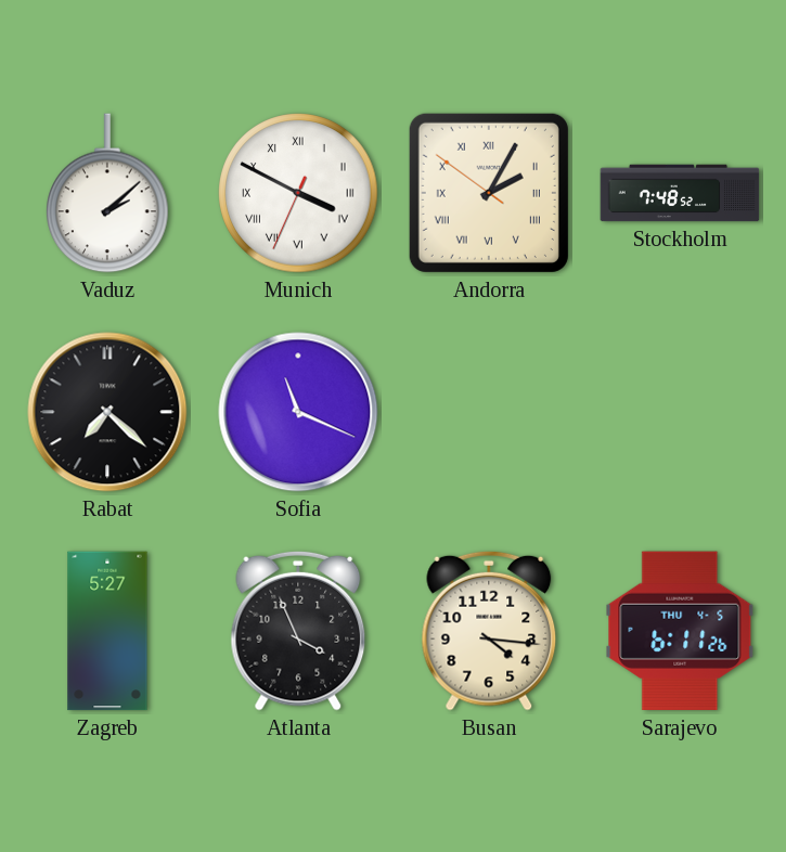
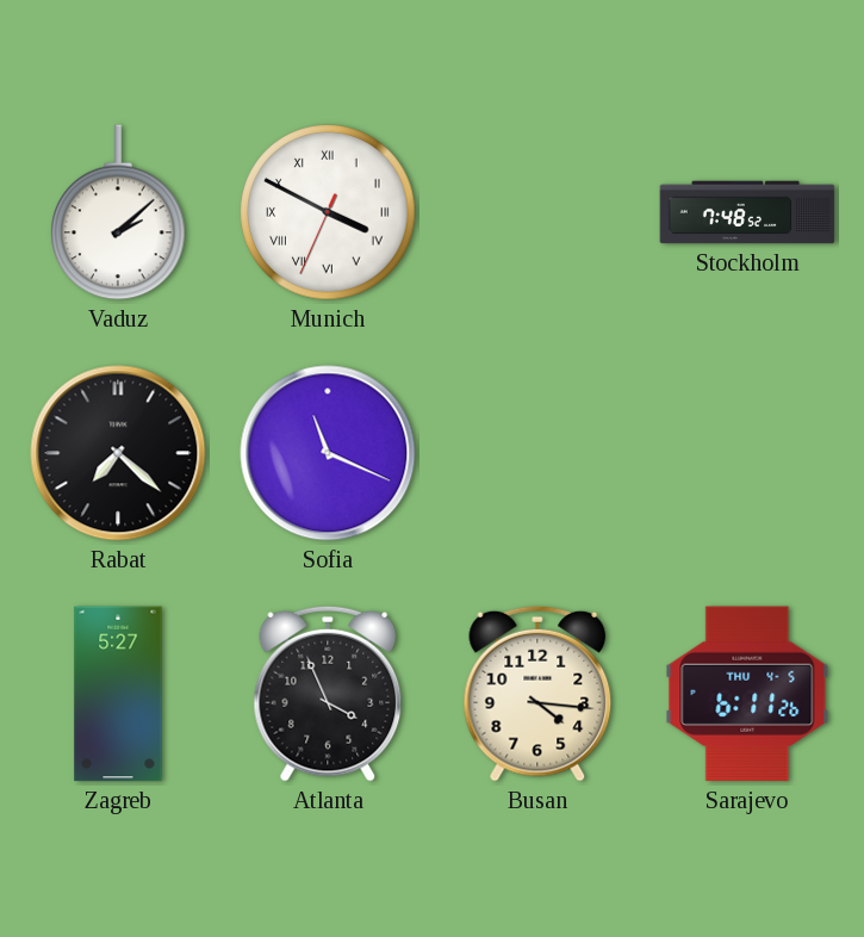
Andorra: 2:04 -> none (489, 193)
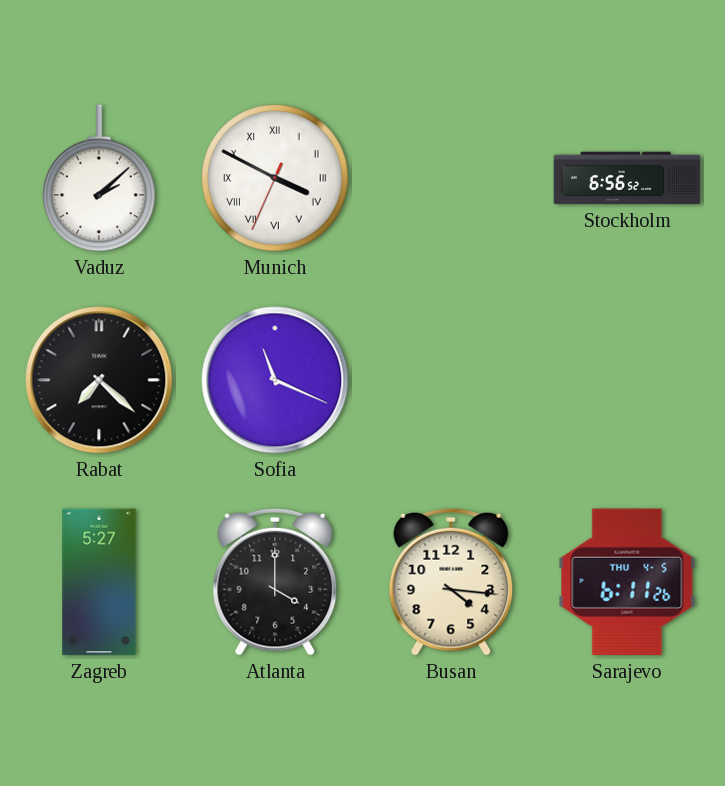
Stockholm: 7:48 -> 6:56 (627, 178)
Atlanta: 3:56 -> 4:00 (275, 582)
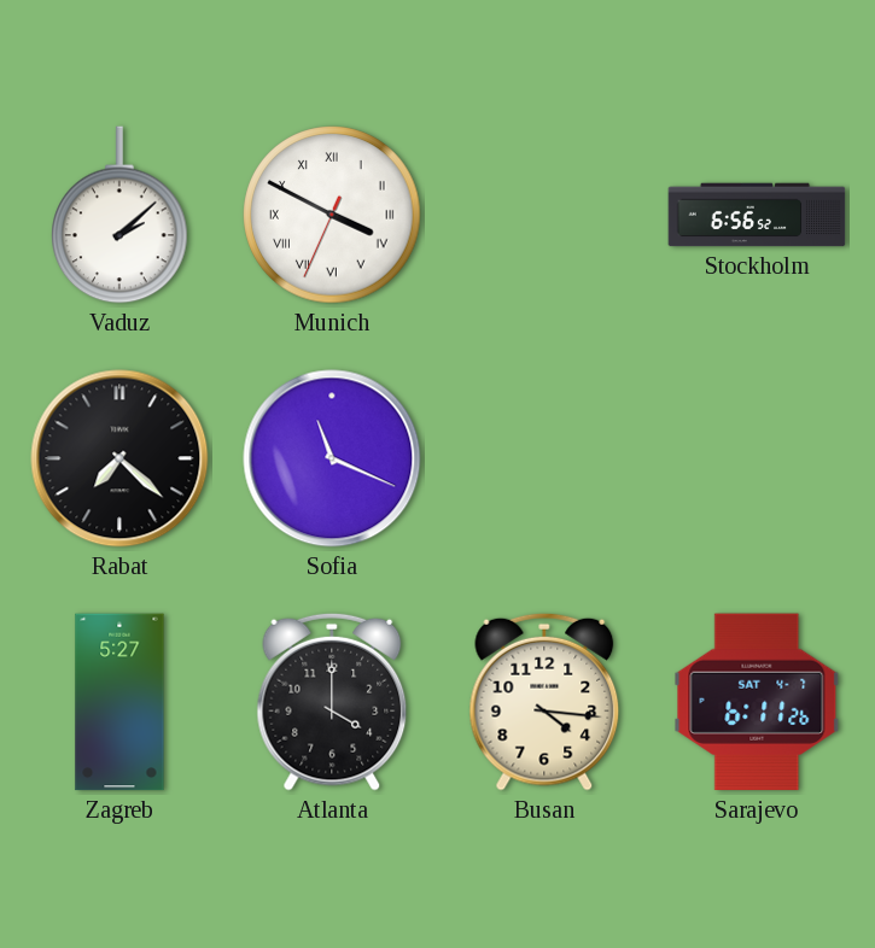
Sarajevo date: THU 4-5 -> SAT 4-7 (757, 702)
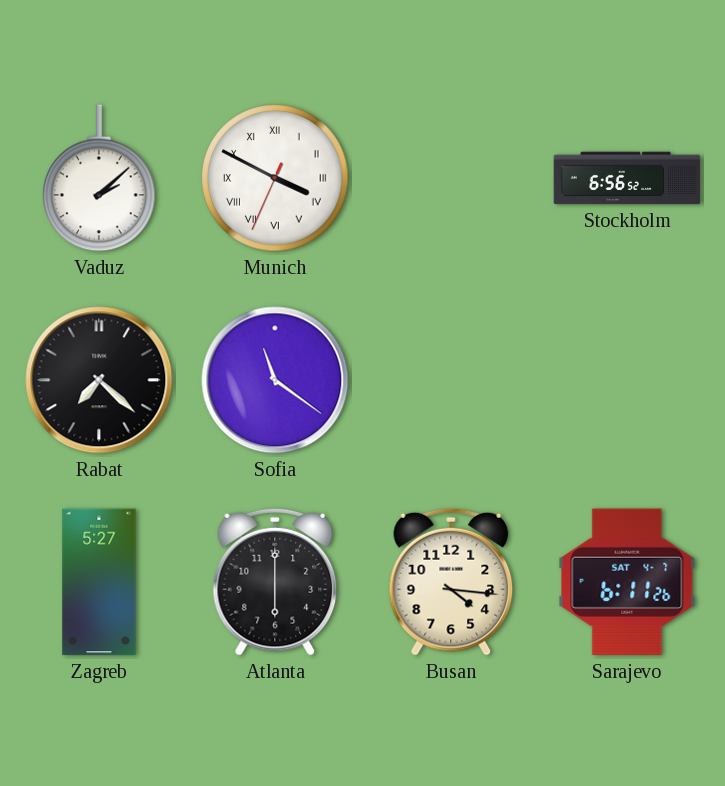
Sofia: 11:19 -> 11:21 (275, 380)
Atlanta: 4:00 -> 6:00 (275, 582)
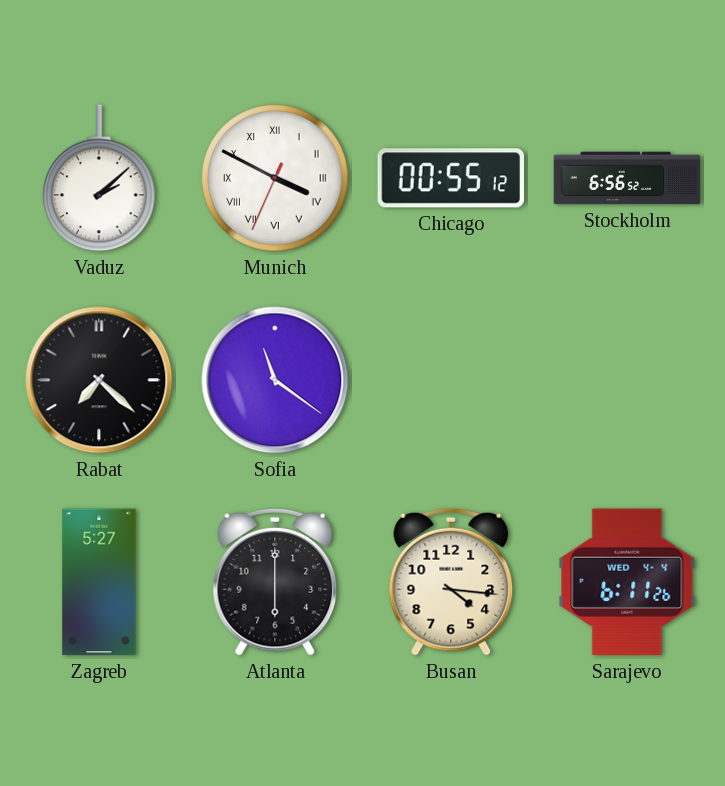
Chicago: none -> 00:55 (451, 178)
Sarajevo date: SAT 4-7 -> WED 4-4 (627, 582)
